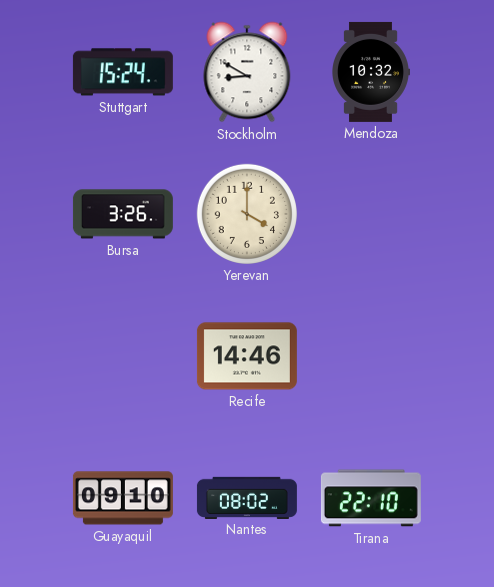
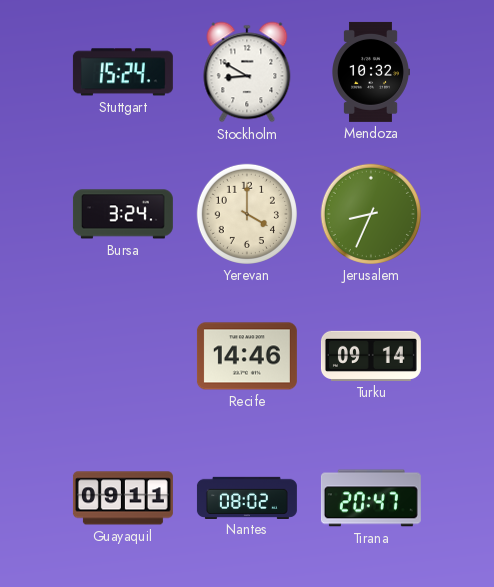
Bursa: 3:26 -> 3:24 (123, 214)
Jerusalem: none -> 8:34 (371, 214)
Turku: none -> 09:14 (371, 356)
Guayaquil: 09:10 -> 09:11 (123, 498)
Tirana: 22:10 -> 20:47 (371, 498)
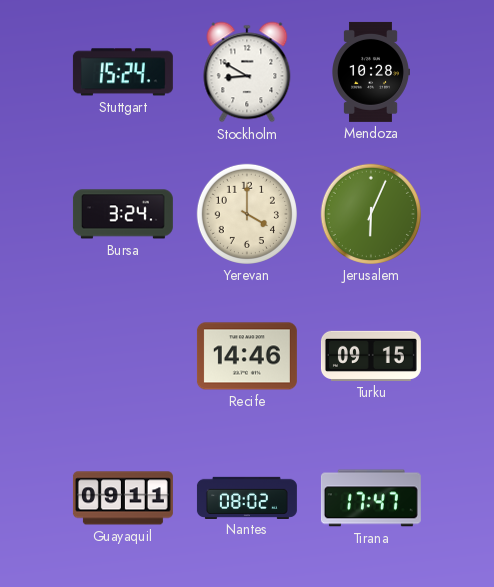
Mendoza: 10:32 -> 10:28 (371, 72)
Jerusalem: 8:34 -> 6:04 (371, 214)
Turku: 09:14 -> 09:15 (371, 356)
Tirana: 20:47 -> 17:47 (371, 498)
